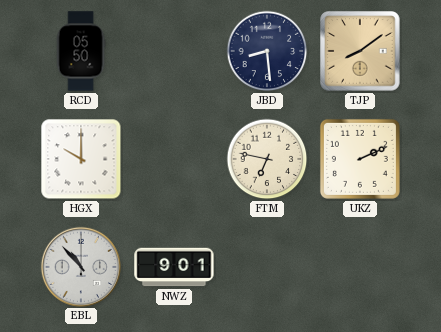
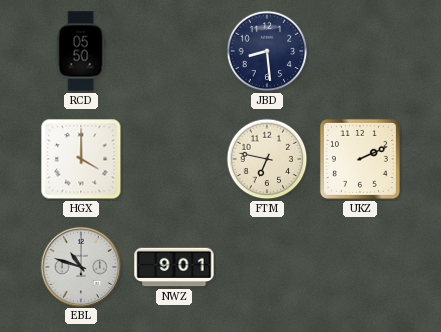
TJP: 8:09 -> none (360, 51)
HGX: 10:00 -> 4:00 (81, 159)
EBL: 10:53 -> 10:48 (80, 266)
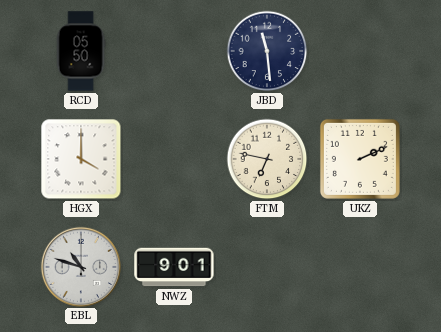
JBD: 8:29 -> 11:29 (267, 51)
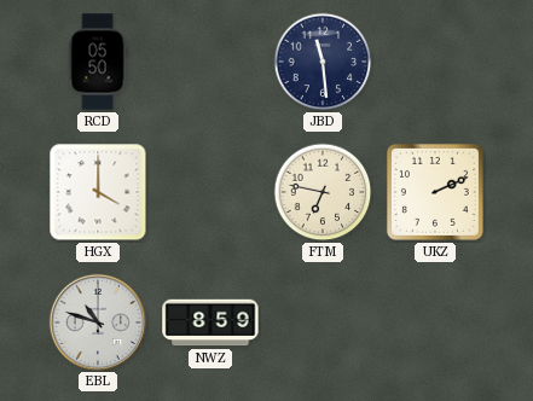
NWZ: 9:01 -> 8:59 (210, 322)
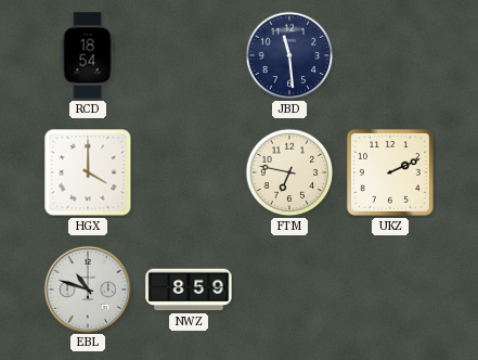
RCD: 05:50 -> 18:54 (88, 55)
